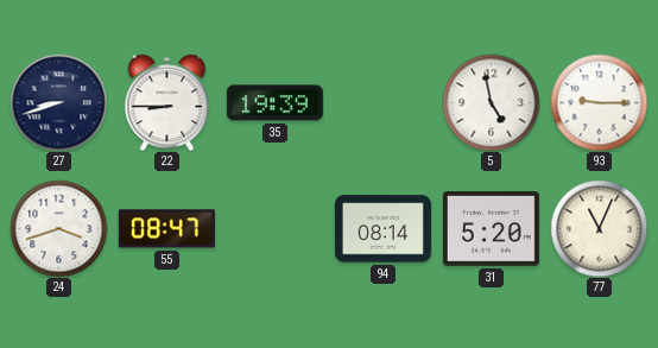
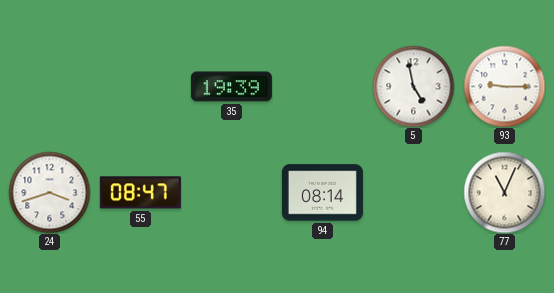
27: 8:42 -> none (58, 102)
22: 8:45 -> none (167, 102)
31: 5:20 -> none (491, 229)
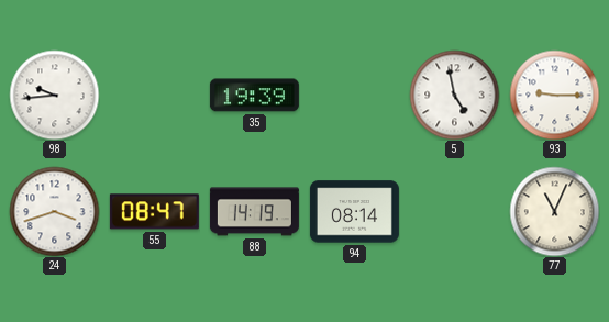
98: none -> 9:44 (54, 95)
88: none -> 14:19 (254, 212)
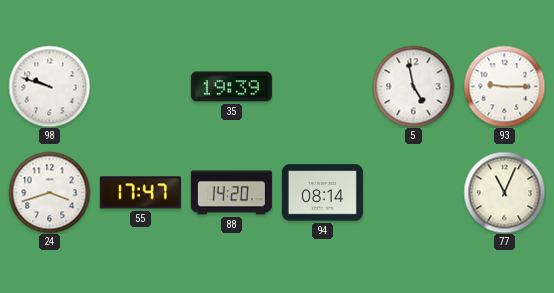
98: 9:44 -> 9:48 (49, 86)
55: 08:47 -> 17:47 (140, 193)
88: 14:19 -> 14:20 (231, 193)
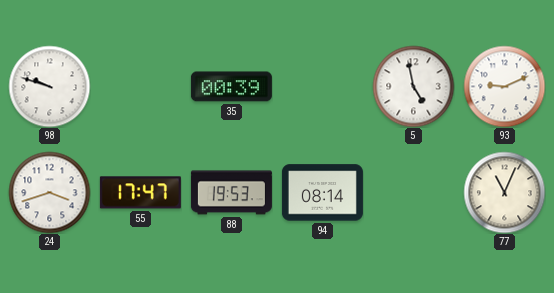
35: 19:39 -> 00:39 (231, 87)
93: 9:15 -> 9:11 (504, 86)
88: 14:20 -> 19:53 (231, 193)
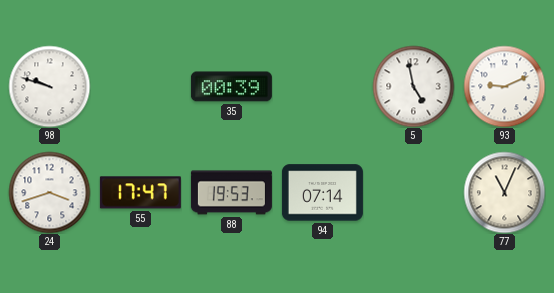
94: 08:14 -> 07:14 (322, 193)
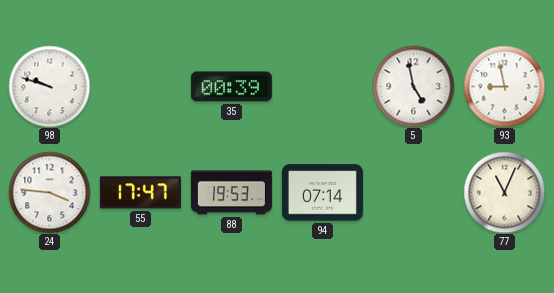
93: 9:11 -> 8:58 (504, 86)
24: 3:42 -> 3:46 (49, 192)
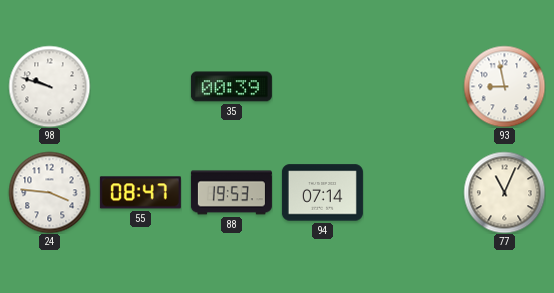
5: 4:58 -> none (413, 86)
55: 17:47 -> 08:47 (140, 193)
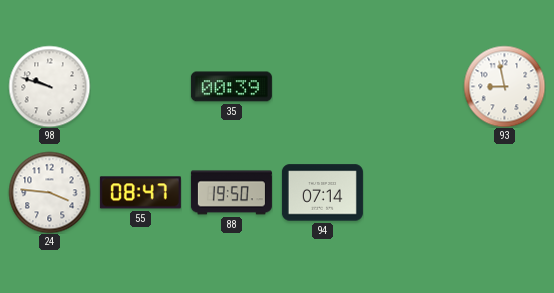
88: 19:53 -> 19:50 (231, 193)
77: 11:04 -> none (504, 192)
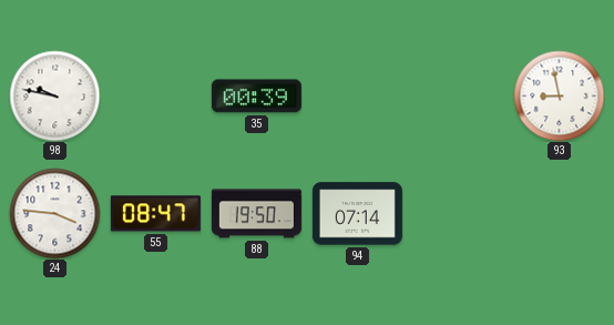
98: 9:48 -> 9:47 (54, 95)
